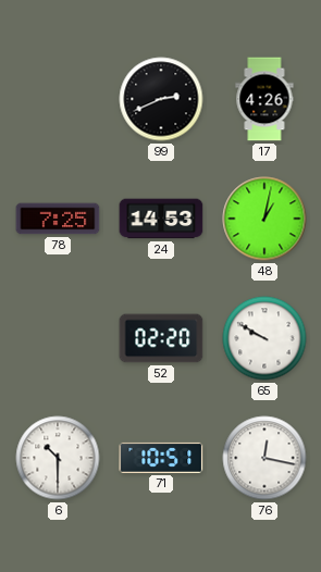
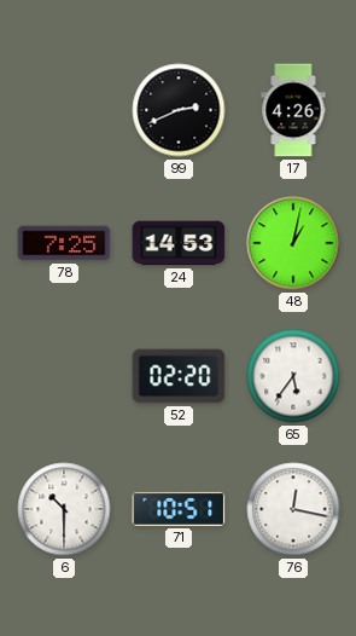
65: 9:50 -> 5:36 (293, 376)
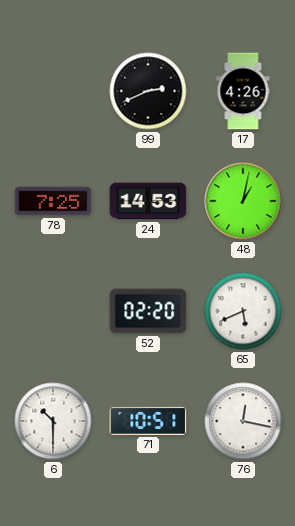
65: 5:36 -> 5:41 (243, 311)
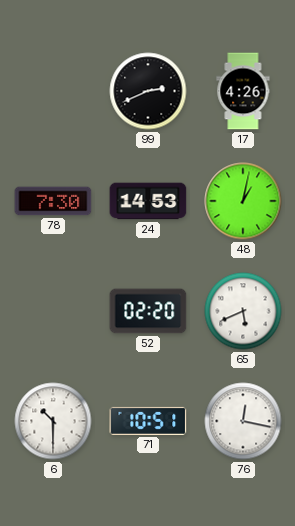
78: 7:25 -> 7:30 (53, 201)
